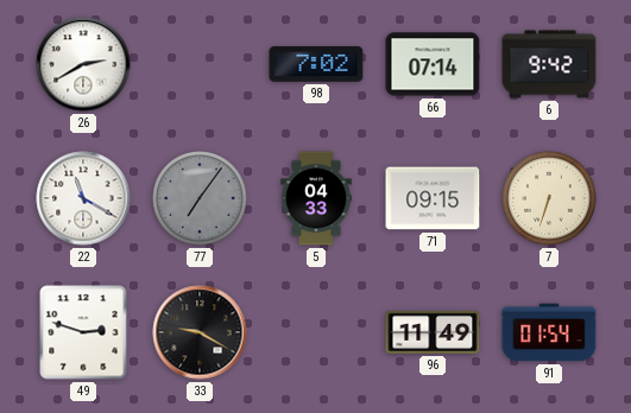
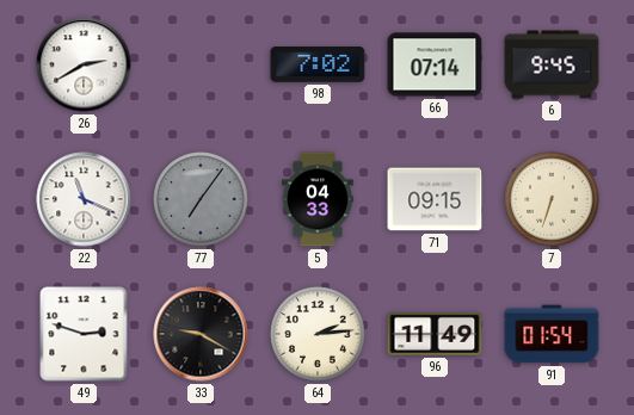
6: 9:42 -> 9:45 (552, 64)
22: 11:20 -> 11:19 (84, 199)
64: none -> 2:14 (318, 334)
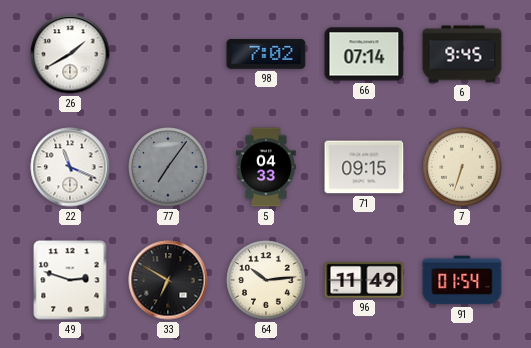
26: 2:40 -> 1:40 (70, 54)
33: 9:20 -> 6:50 (168, 280)
64: 2:14 -> 10:14 (266, 280)
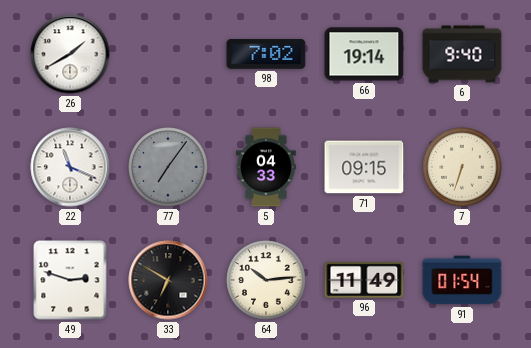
66: 07:14 -> 19:14 (364, 54)
6: 9:45 -> 9:40 (462, 54)
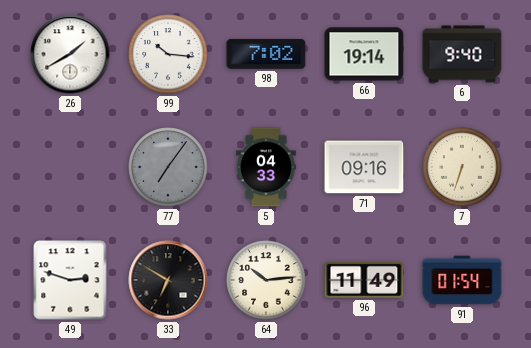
99: none -> 10:16 (168, 54)
22: 11:19 -> none (70, 167)
71: 09:15 -> 09:16 (364, 167)
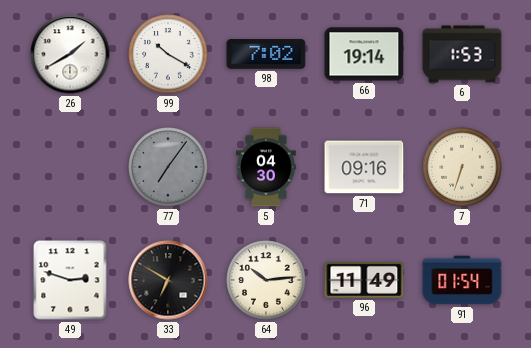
99: 10:16 -> 10:20 (168, 54)
6: 9:40 -> 1:53 (462, 54)
5: 04:33 -> 04:30 (266, 167)
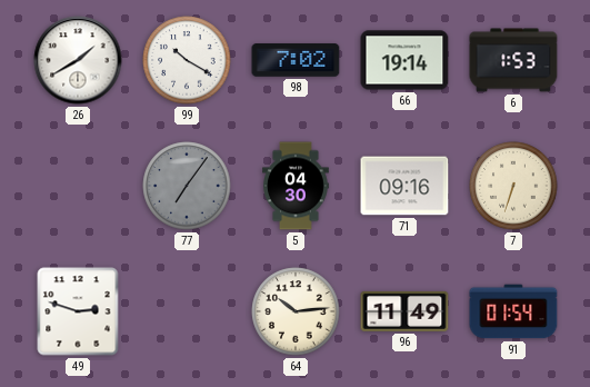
33: 6:50 -> none (168, 280)
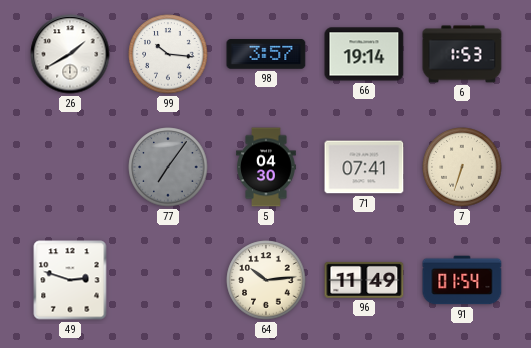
99: 10:20 -> 10:16 (168, 54)
98: 7:02 -> 3:57 (266, 54)
71: 09:16 -> 07:41 (364, 167)
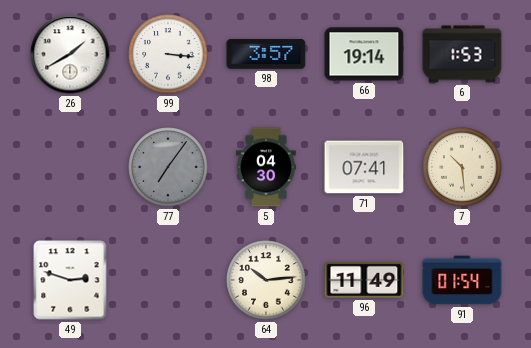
99: 10:16 -> 3:16 (168, 54)
7: 6:33 -> 10:29 (462, 167)
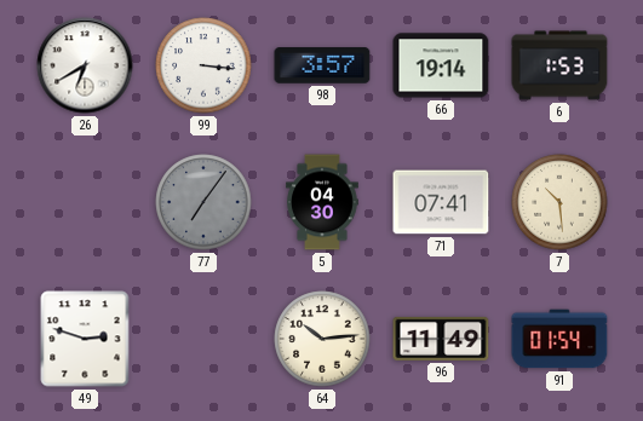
26: 1:40 -> 6:40 (85, 65)
